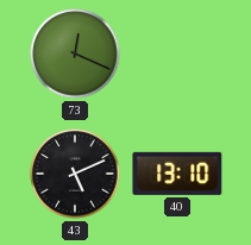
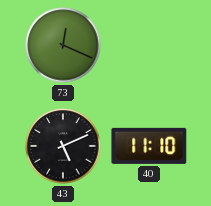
40: 13:10 -> 11:10 (149, 146)
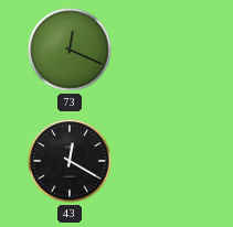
43: 5:11 -> 12:20 (70, 161)
40: 11:10 -> none (149, 146)
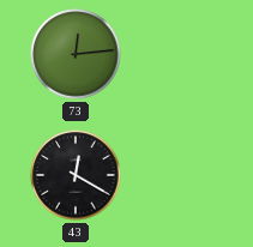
73: 12:19 -> 12:14 (76, 54)
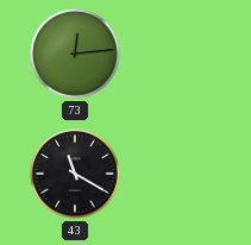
43: 12:20 -> 11:20 (75, 174)
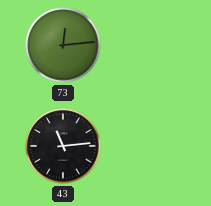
43: 11:20 -> 11:14 (63, 146)
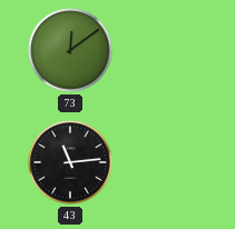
73: 12:14 -> 12:09 (70, 50)
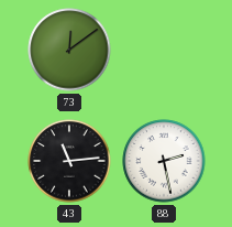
88: none -> 2:28 (164, 161)
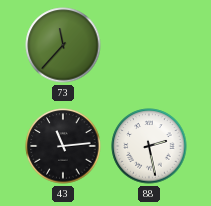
73: 12:09 -> 11:37 (63, 45)
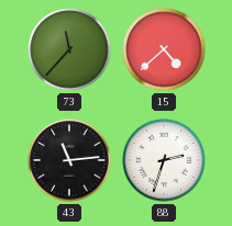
15: none -> 4:38 (164, 49)
88: 2:28 -> 2:33 (164, 160)
